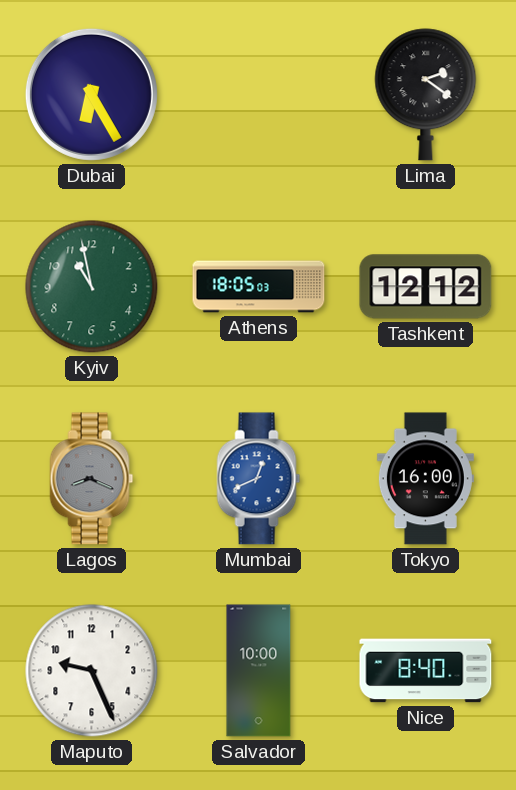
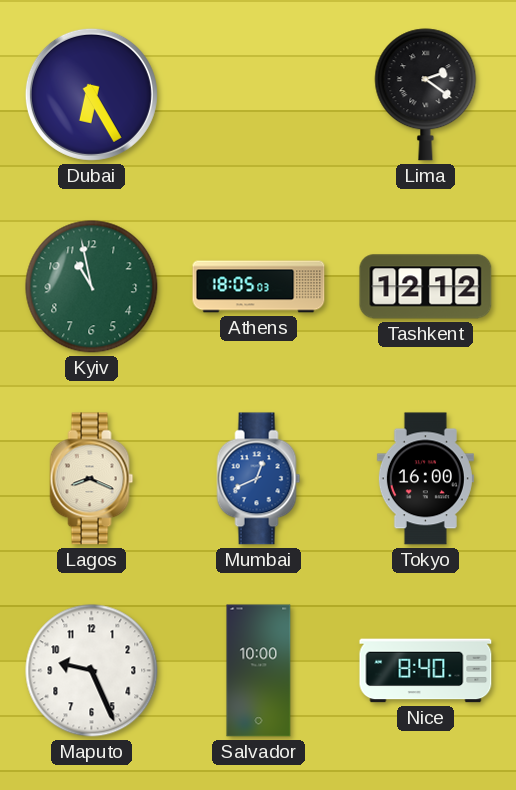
Lagos dial: grey -> cream (92, 479)
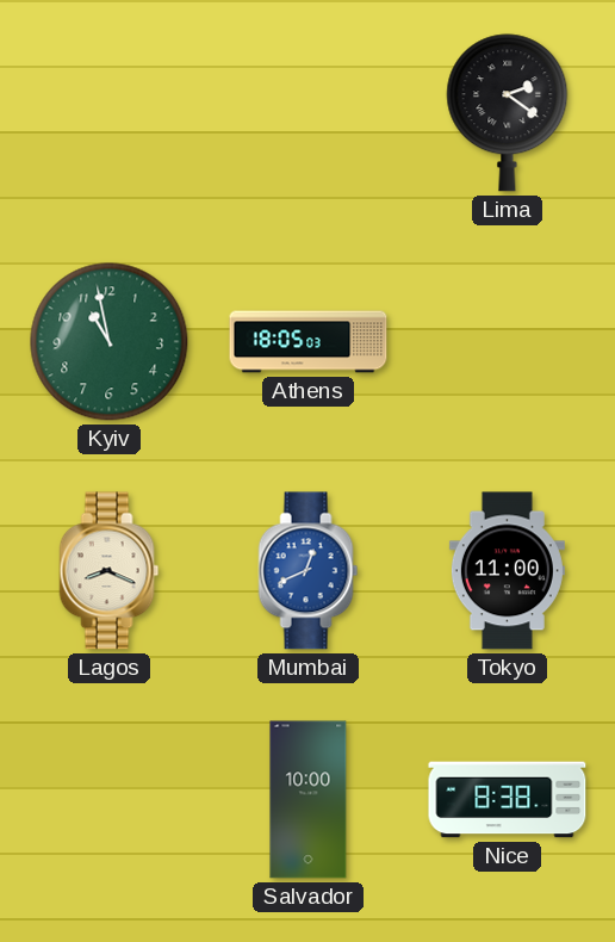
Dubai: 6:25 -> none (91, 94)
Tashkent: 12:12 -> none (426, 287)
Tokyo: 16:00 -> 11:00 (507, 571)
Maputo: 9:26 -> none (92, 671)
Nice: 8:40 -> 8:38 (508, 800)
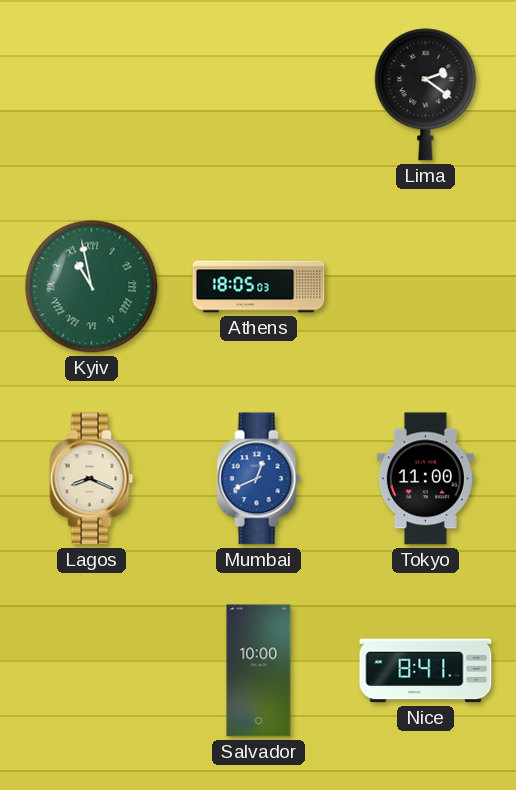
Kyiv numerals: Arabic -> Roman (92, 287)
Nice: 8:38 -> 8:41 (426, 671)
